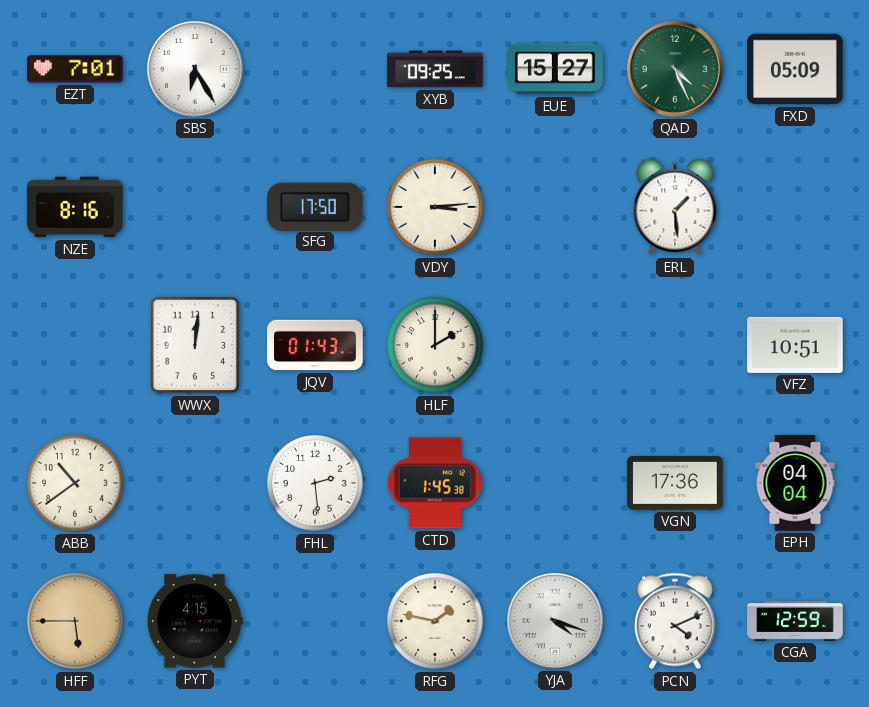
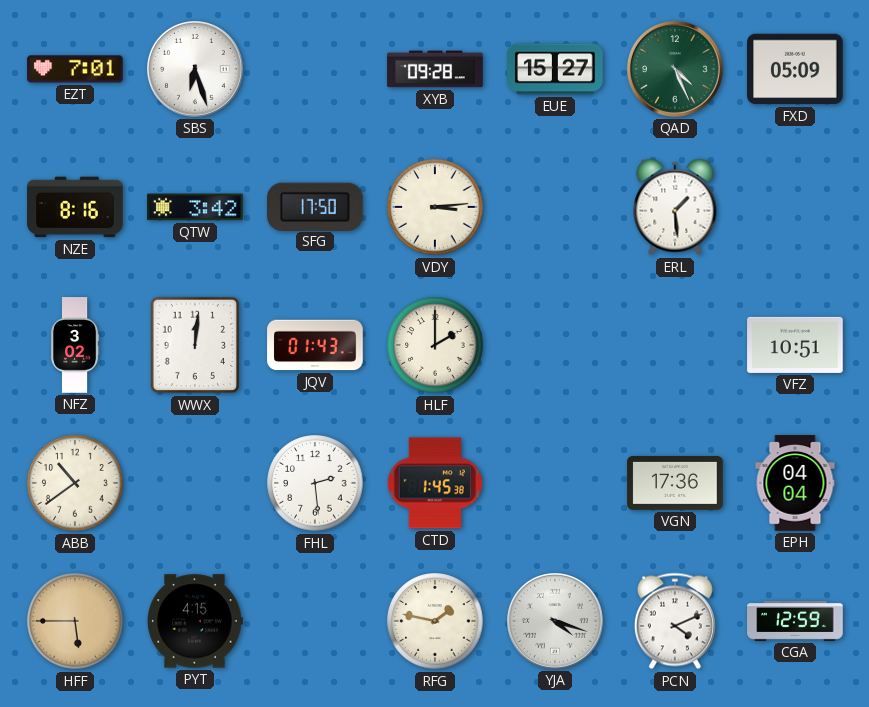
SBS: 6:25 -> 6:27 (196, 70)
XYB: 09:25 -> 09:28 (435, 69)
QTW: none -> 3:42 (195, 207)
NFZ: none -> 3:02 (75, 345)
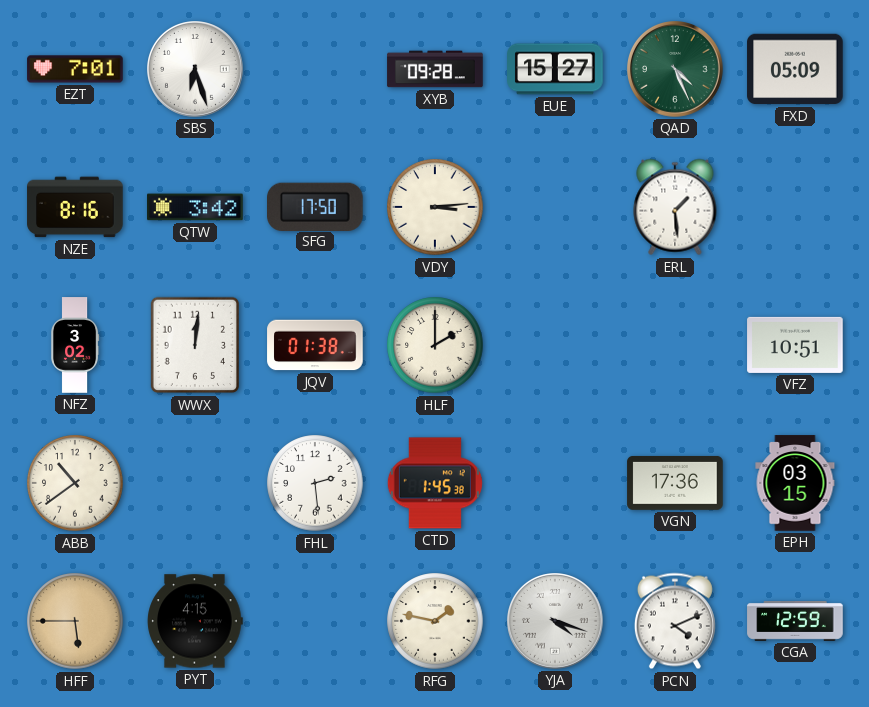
JQV: 01:43 -> 01:38 (315, 345)
EPH: 04:04 -> 03:15 (795, 483)
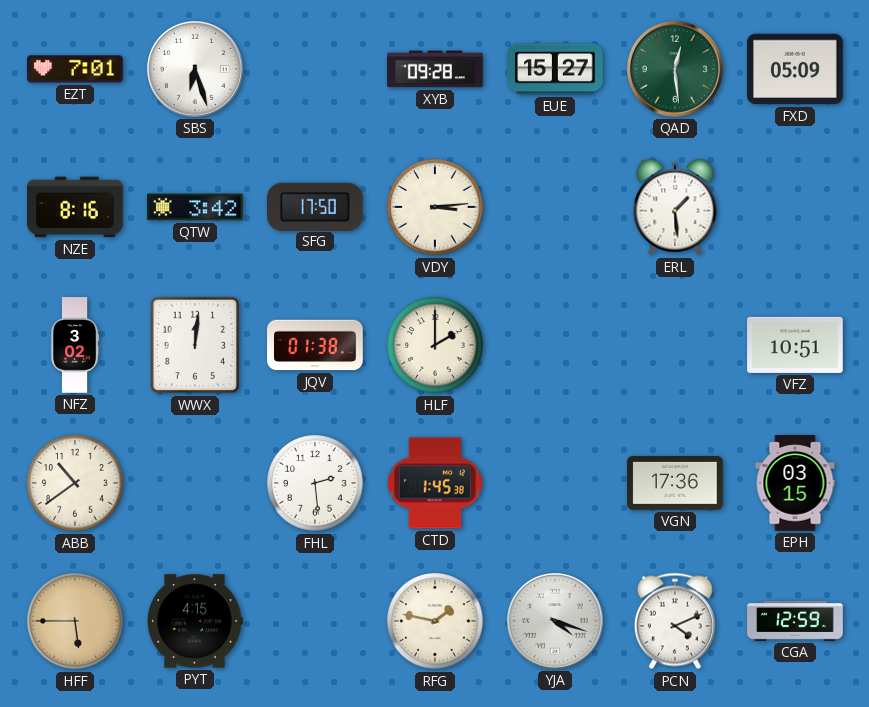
QAD: 4:26 -> 12:29 (676, 70)
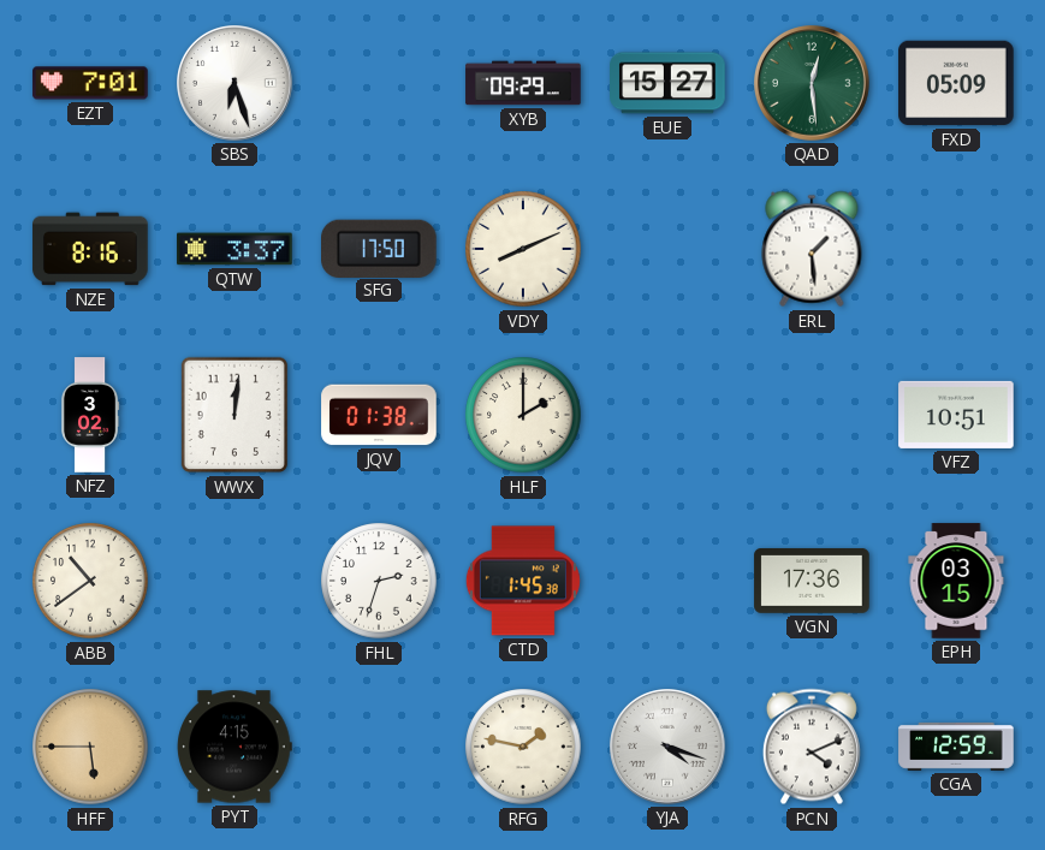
XYB: 09:28 -> 09:29 (523, 83)
QTW: 3:42 -> 3:37 (234, 249)
VDY: 3:14 -> 8:11 (523, 249)
FHL: 2:29 -> 2:33 (379, 581)
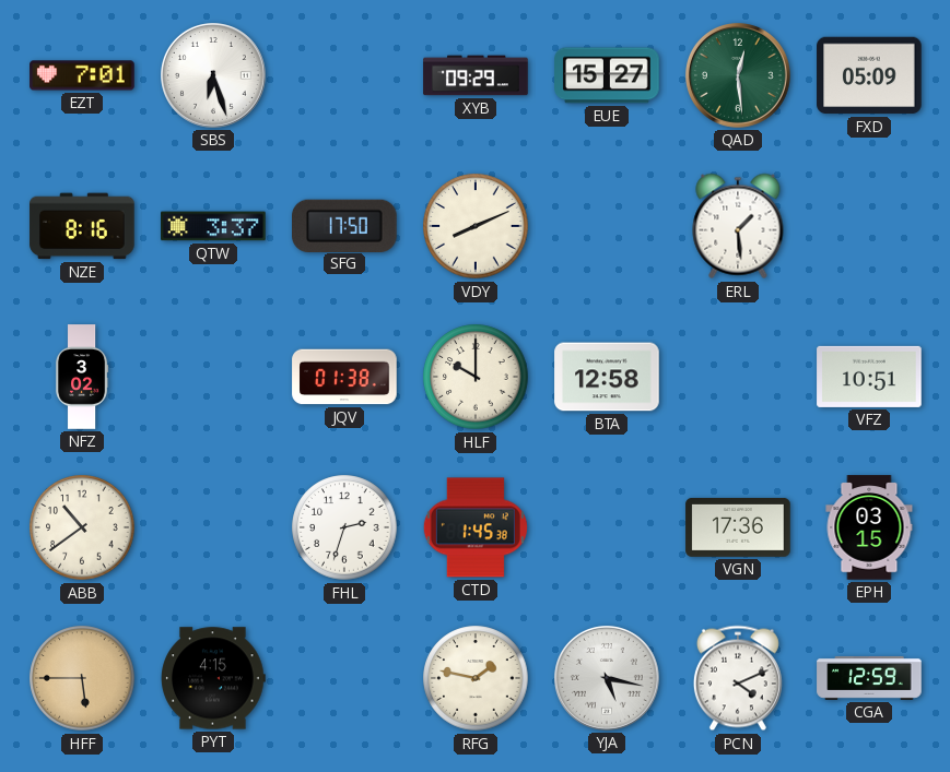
WWX: 12:01 -> none (234, 415)
HLF: 2:00 -> 10:00 (476, 377)
BTA: none -> 12:58 (607, 377)
YJA: 4:18 -> 5:17 (608, 679)
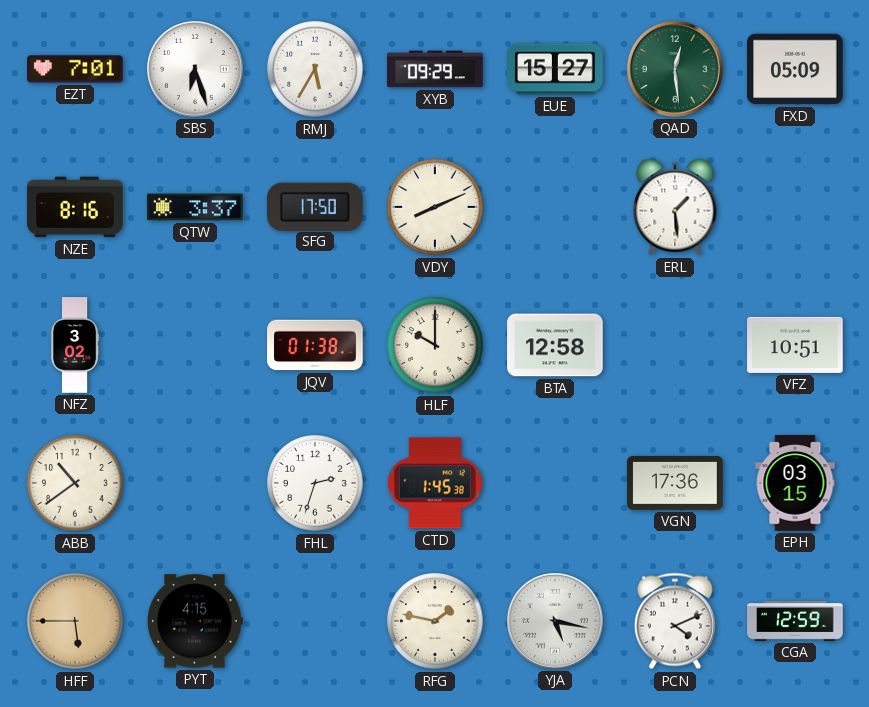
RMJ: none -> 5:35 (315, 69)
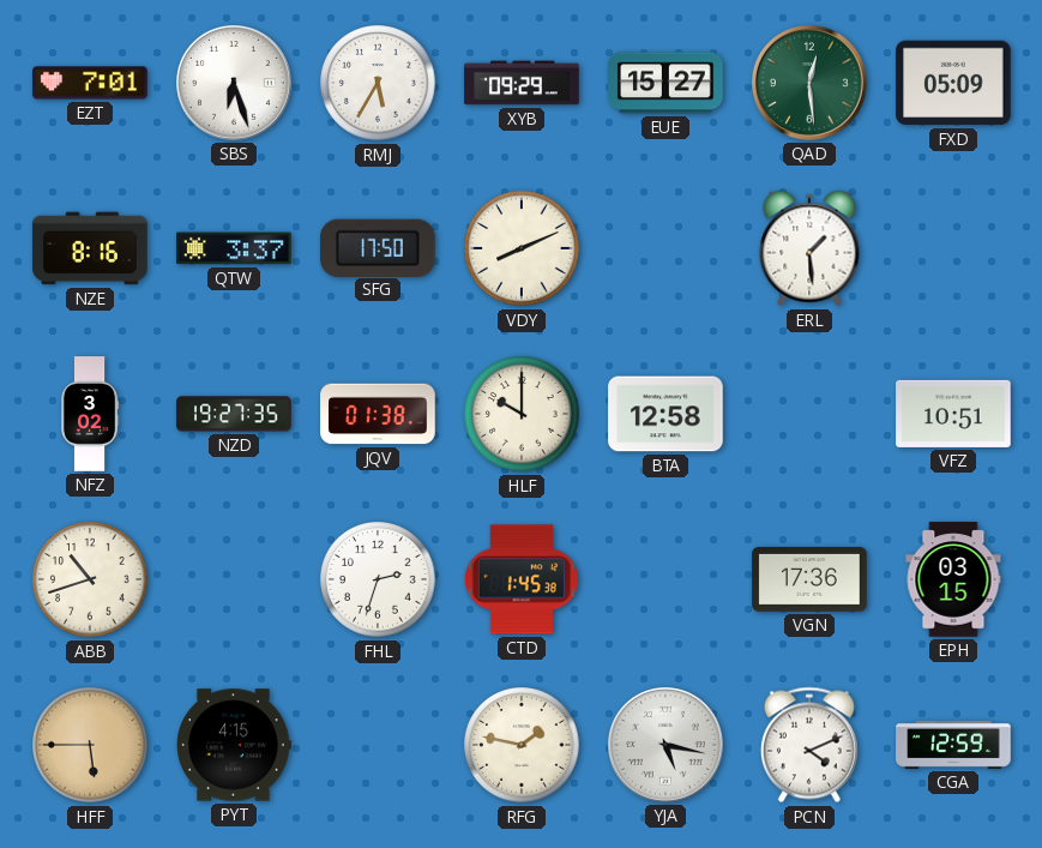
NZD: none -> 19:27 (234, 414)
ABB: 10:39 -> 10:42 (90, 579)
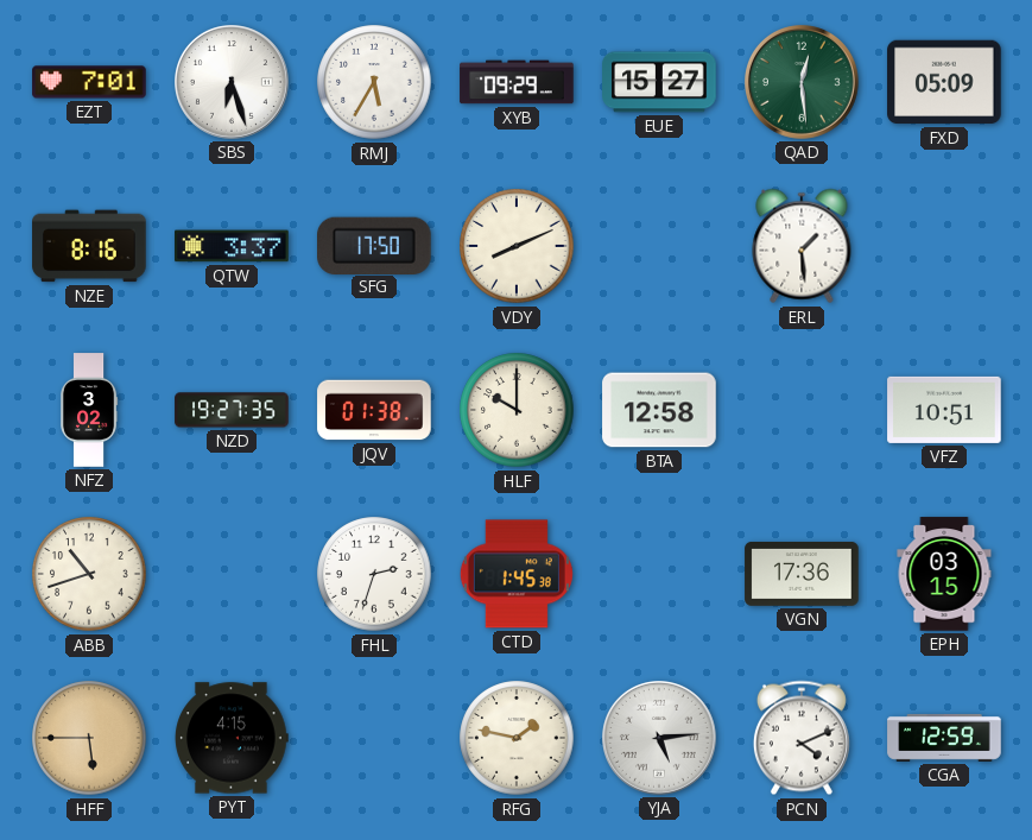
YJA: 5:17 -> 5:14 (660, 739)
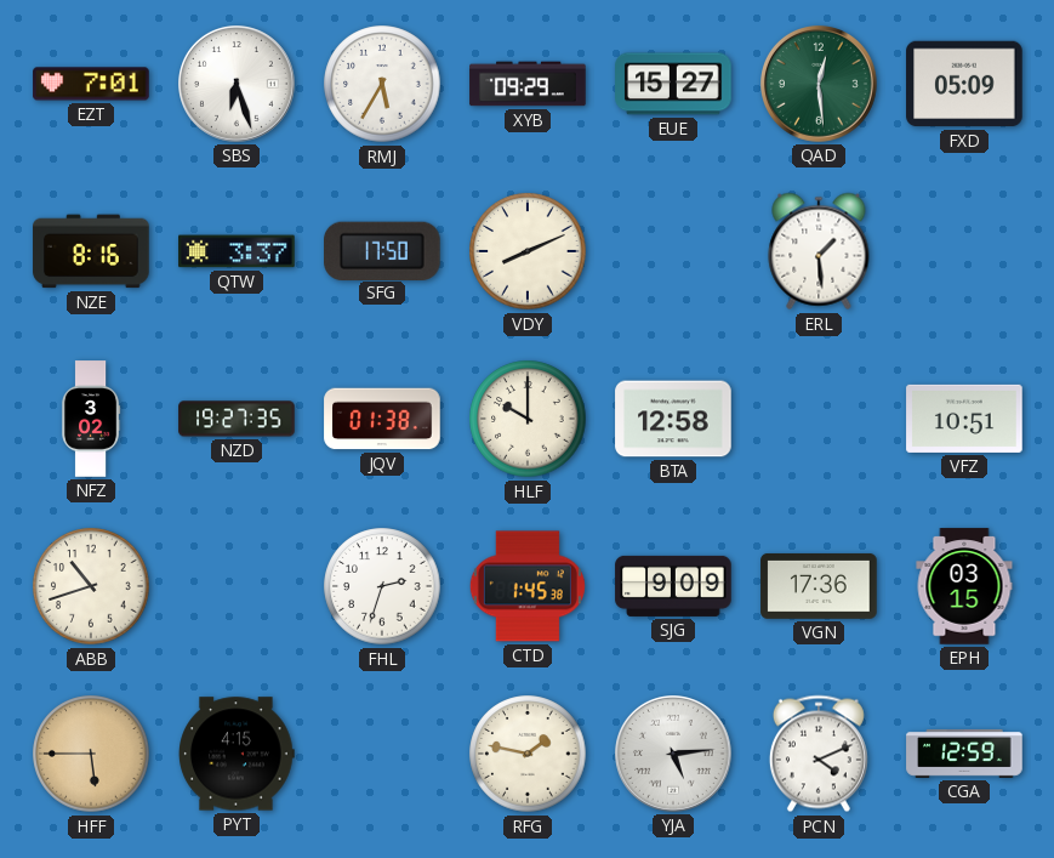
SJG: none -> 9:09 (673, 586)
